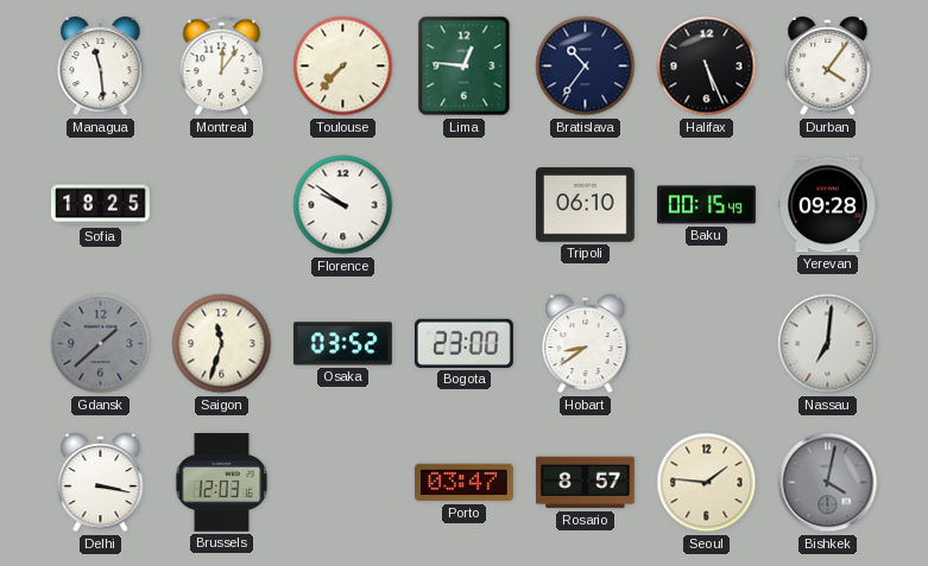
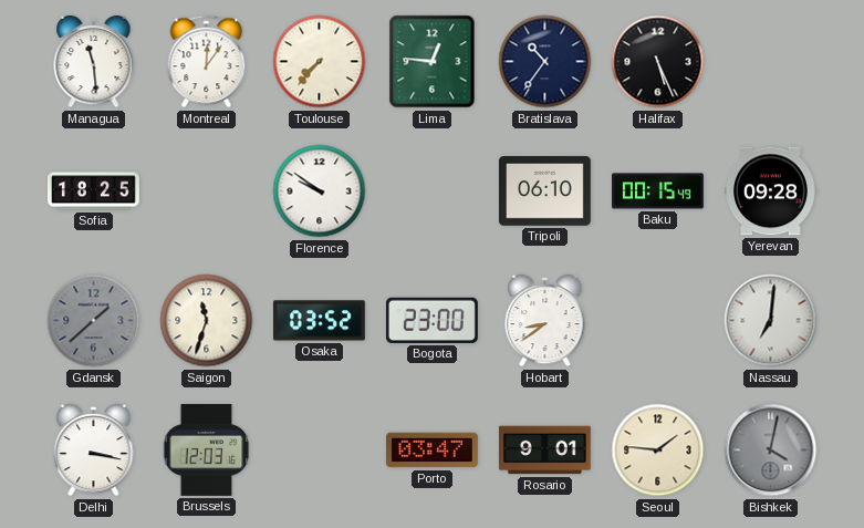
Durban: 4:06 -> none (828, 66)
Rosario: 8:57 -> 9:01 (544, 451)
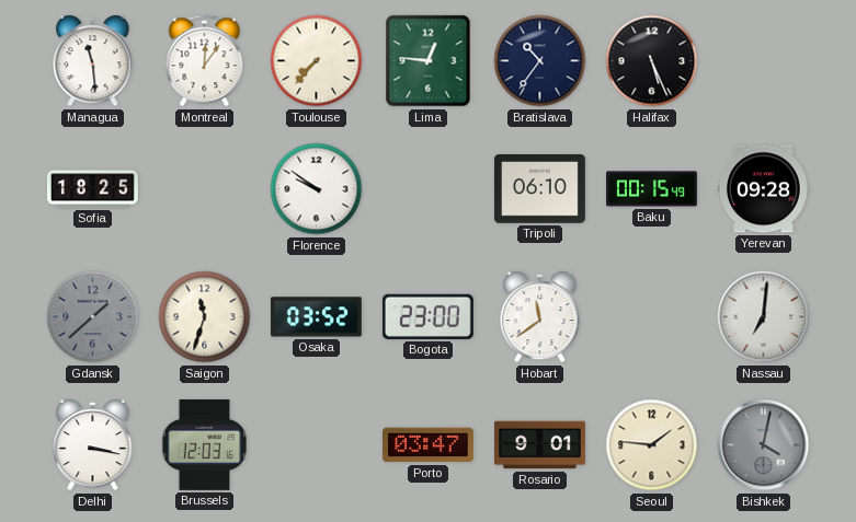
Hobart: 8:39 -> 11:39 (540, 317)
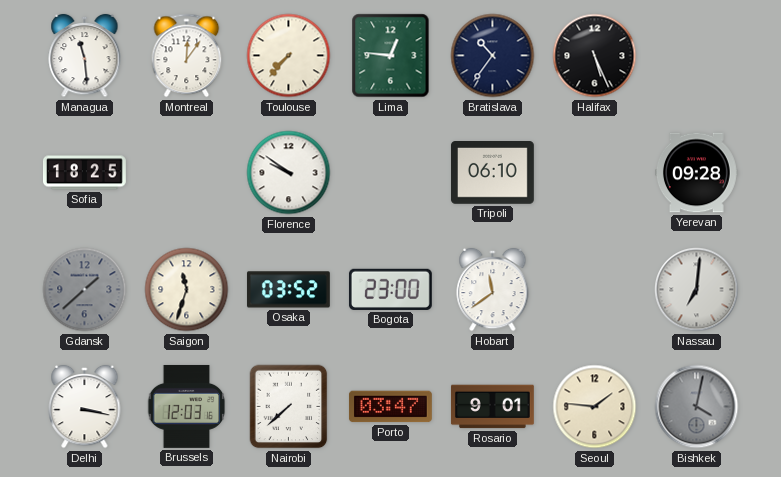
Baku: 00:15 -> none (652, 189)
Nairobi: none -> 7:38 (289, 407)
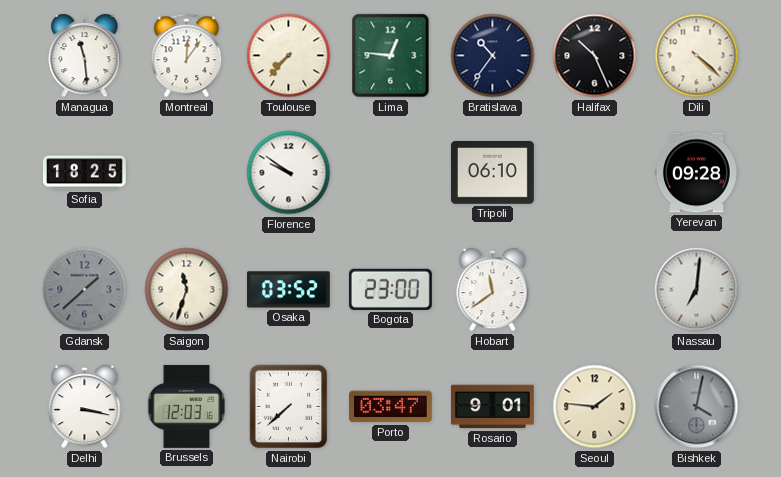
Halifax: 5:26 -> 10:26 (595, 56)
Dili: none -> 4:22 (697, 56)
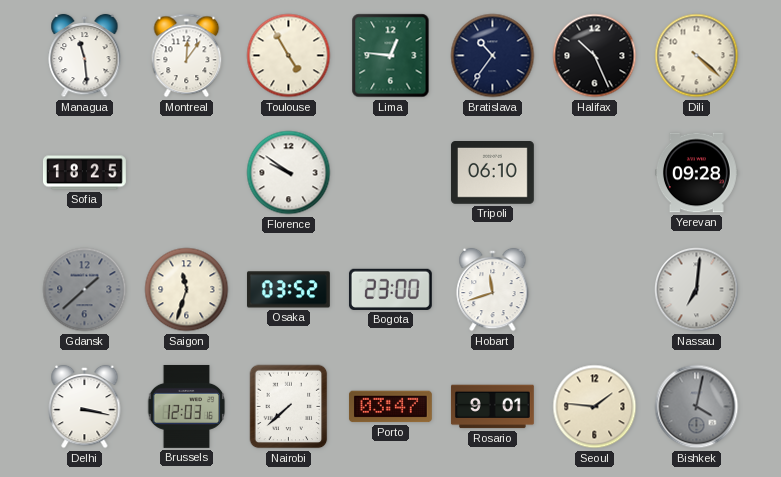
Toulouse: 7:37 -> 4:55 (289, 56)
Hobart: 11:39 -> 11:42 (493, 290)
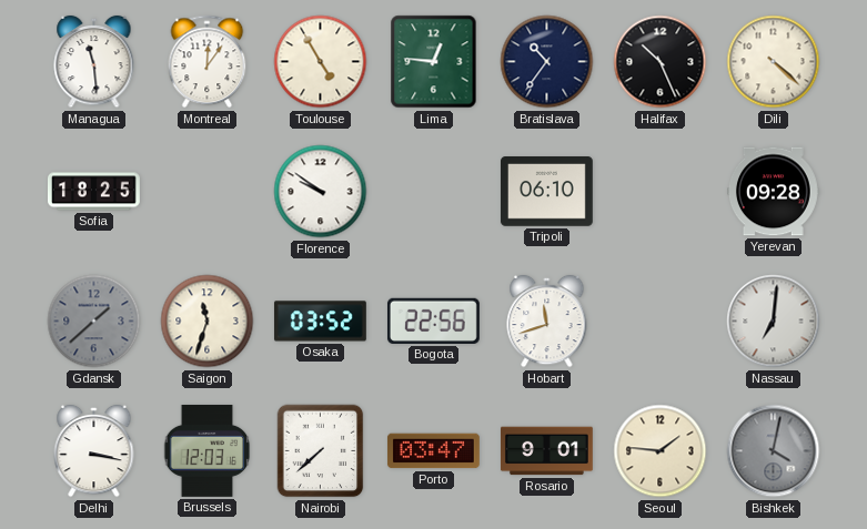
Bogota: 23:00 -> 22:56 (433, 321)
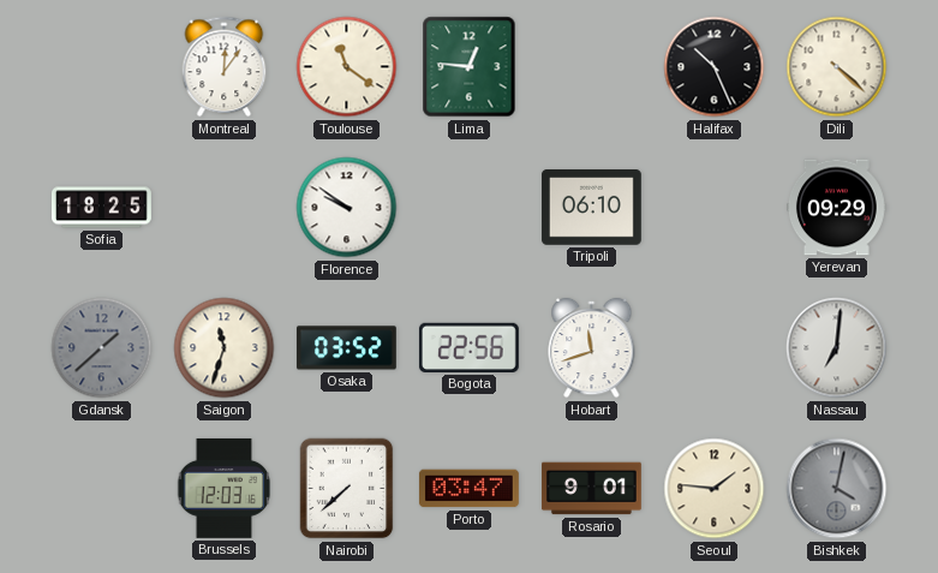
Managua: 11:29 -> none (94, 62)
Toulouse: 4:55 -> 11:21 (347, 67)
Bratislava: 10:36 -> none (547, 62)
Yerevan: 09:28 -> 09:29 (836, 208)
Delhi: 3:17 -> none (94, 451)
